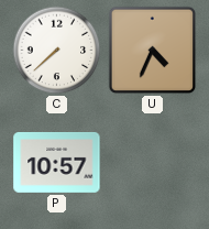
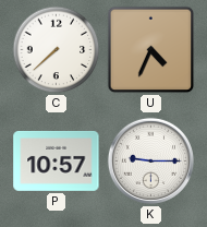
K: none -> 9:15 (150, 160)
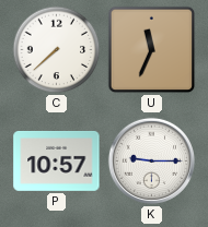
U: 4:34 -> 11:34 (152, 50)
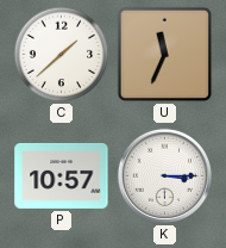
C: 7:38 -> 1:38 (62, 55)
K: 9:15 -> 3:15 (164, 175)
